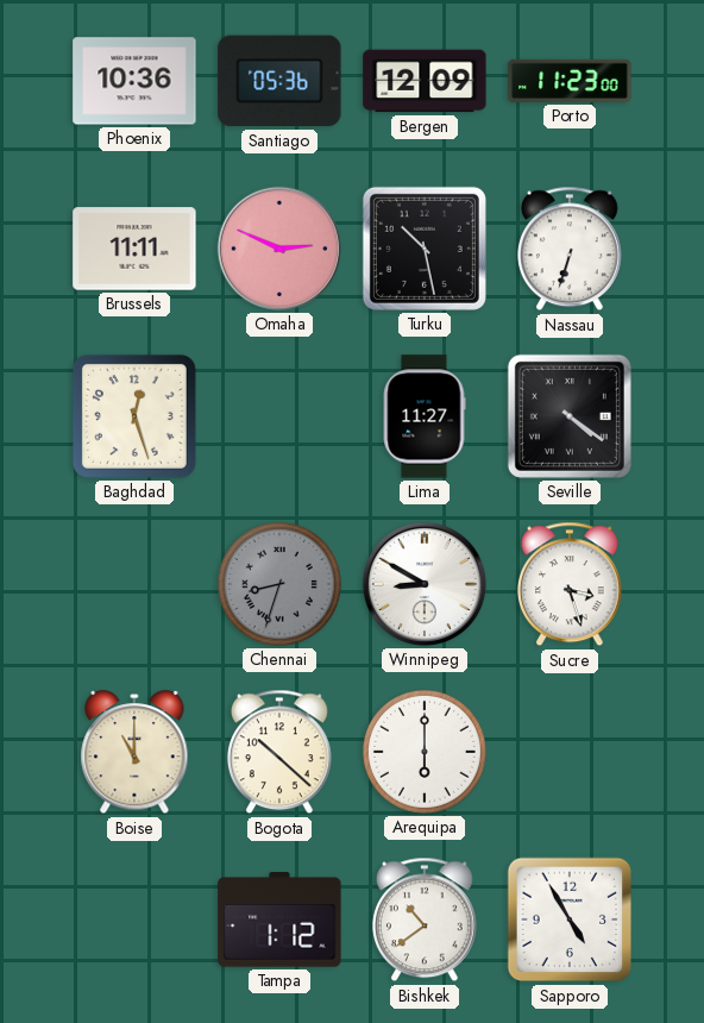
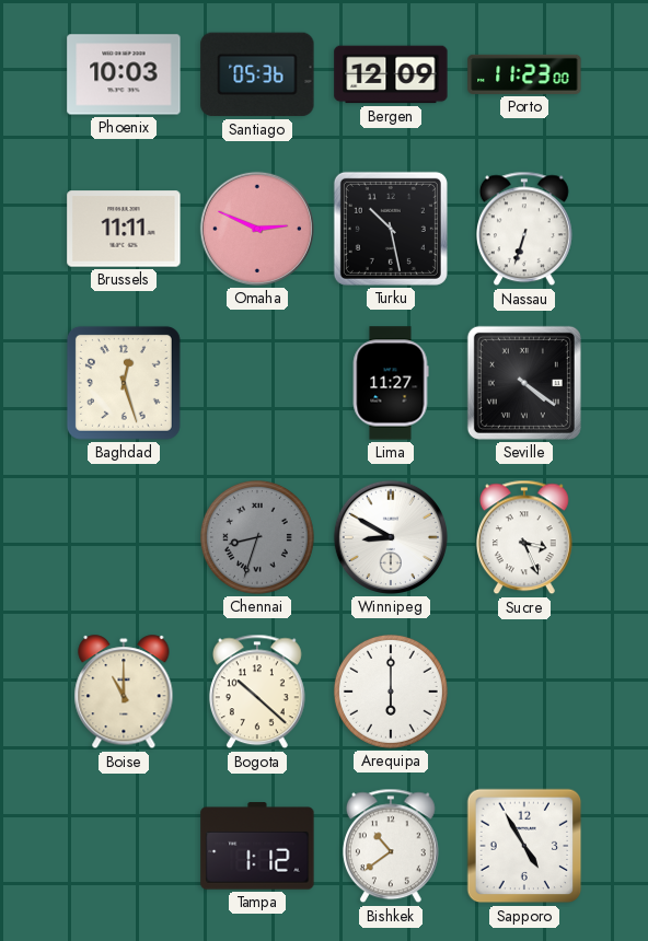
Phoenix: 10:36 -> 10:03 (124, 74)
Sucre: 3:27 -> 3:26 (524, 537)
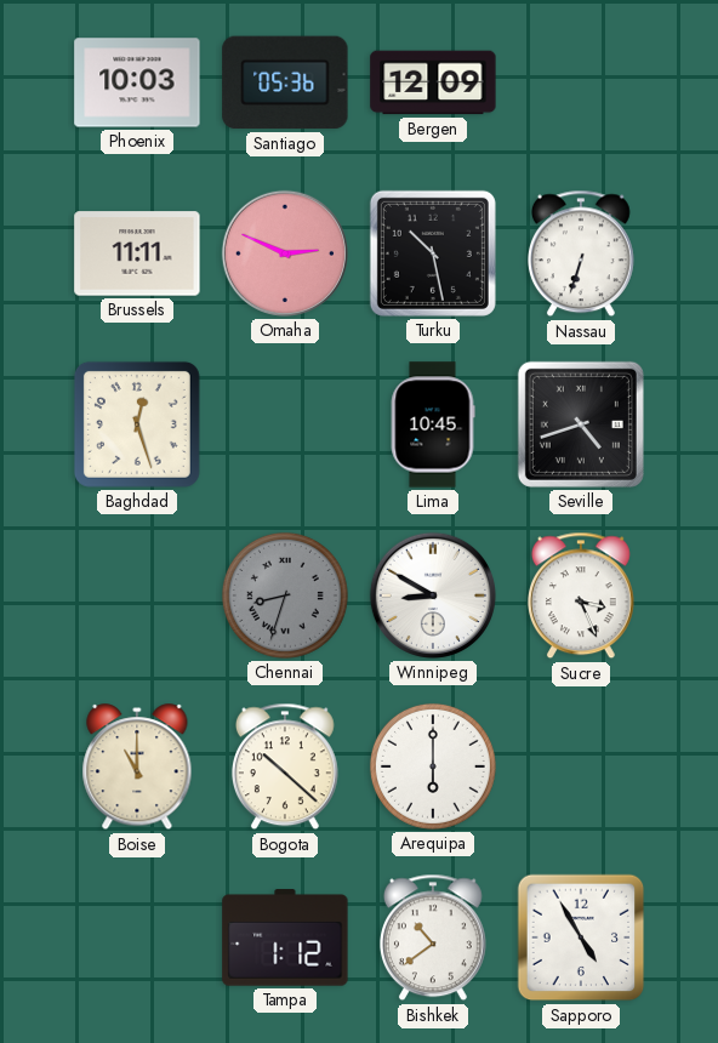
Porto: 11:23 -> none (524, 74)
Lima: 11:27 -> 10:45 (433, 424)
Seville: 4:21 -> 4:42 (581, 424)
